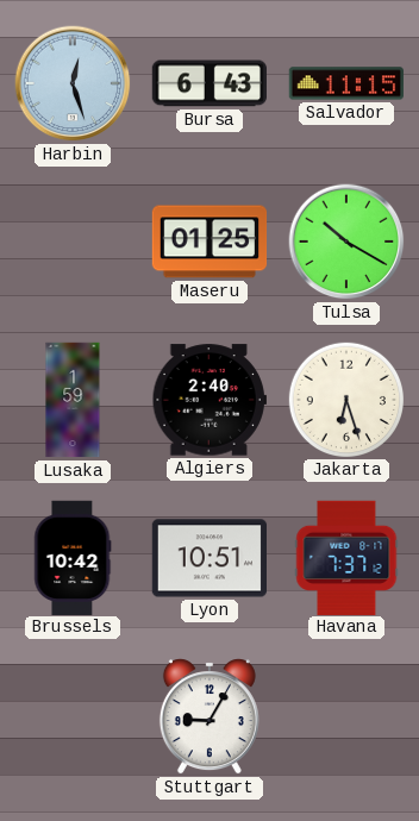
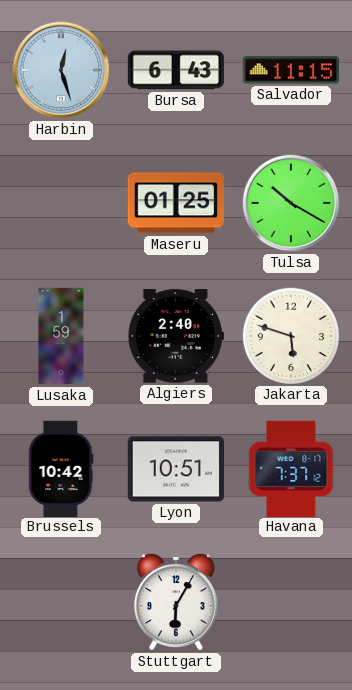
Jakarta: 6:27 -> 5:48 (290, 335)
Stuttgart: 9:05 -> 6:05 (176, 602)
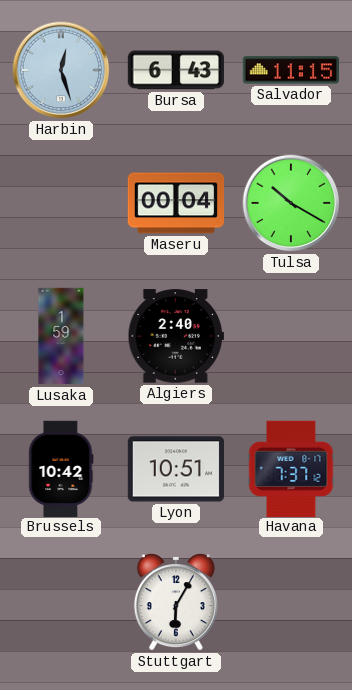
Maseru: 01:25 -> 00:04 (176, 203)
Jakarta: 5:48 -> none (290, 335)
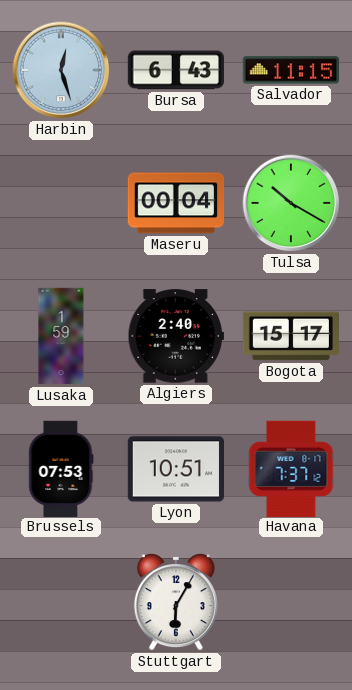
Bogota: none -> 15:17 (290, 336)
Brussels: 10:42 -> 07:53 (61, 468)
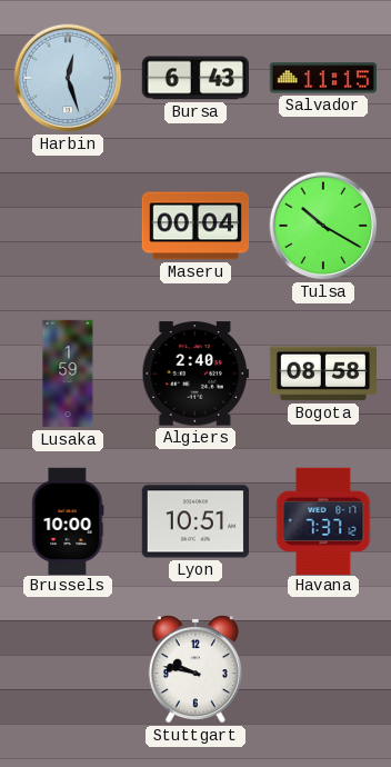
Bogota: 15:17 -> 08:58 (322, 373)
Brussels: 07:53 -> 10:00 (68, 520)
Stuttgart: 6:05 -> 9:47 (195, 669)
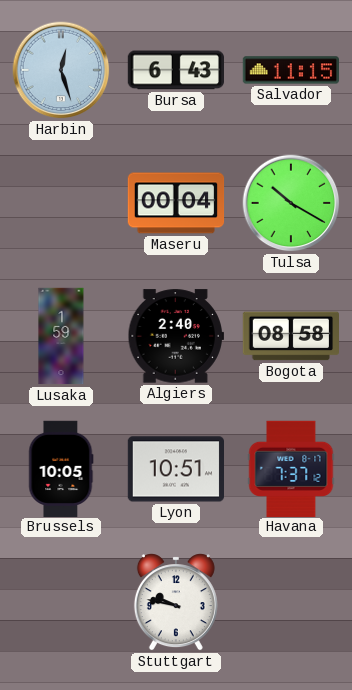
Brussels: 10:00 -> 10:05 (61, 468)
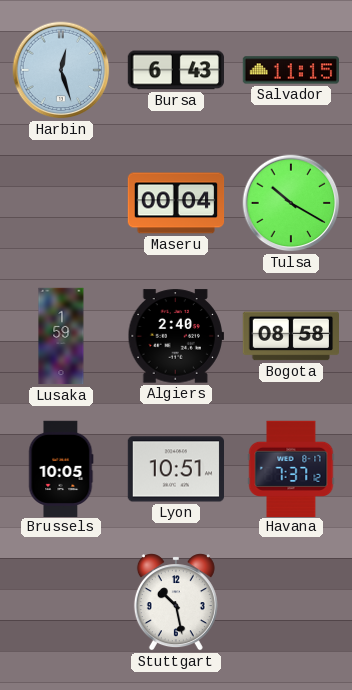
Stuttgart: 9:47 -> 10:28 (176, 602)
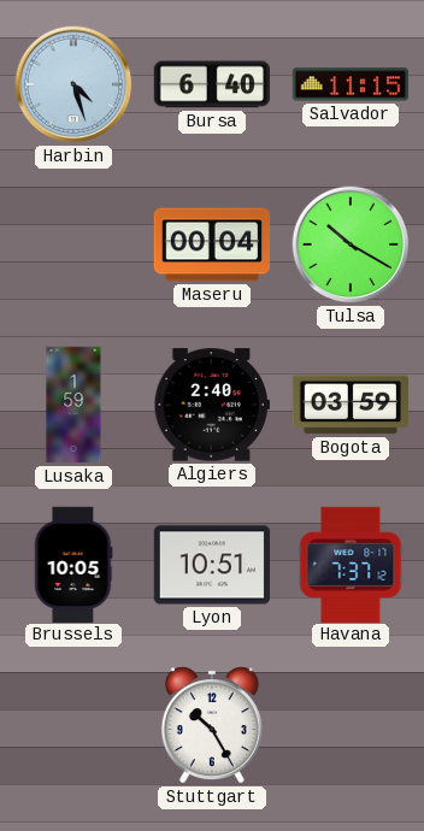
Harbin: 12:27 -> 4:27 (73, 84)
Bursa: 6:43 -> 6:40 (211, 84)
Bogota: 08:58 -> 03:59 (349, 405)
Stuttgart: 10:28 -> 10:25 (212, 725)
